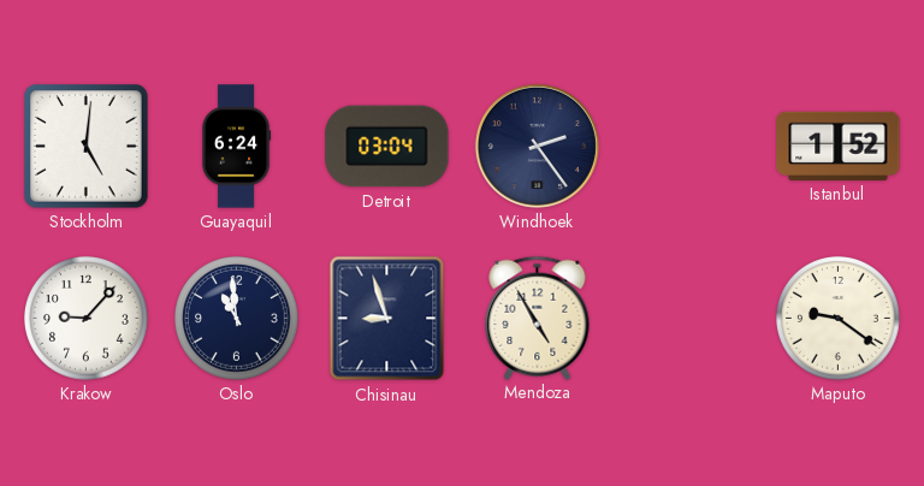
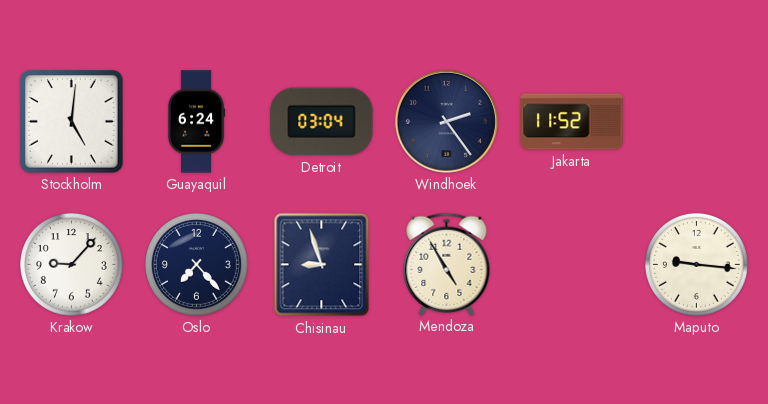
Jakarta: none -> 11:52 (572, 122)
Istanbul: 1:52 -> none (839, 146)
Oslo: 10:59 -> 7:23 (197, 265)
Maputo: 9:21 -> 9:16 (697, 265)
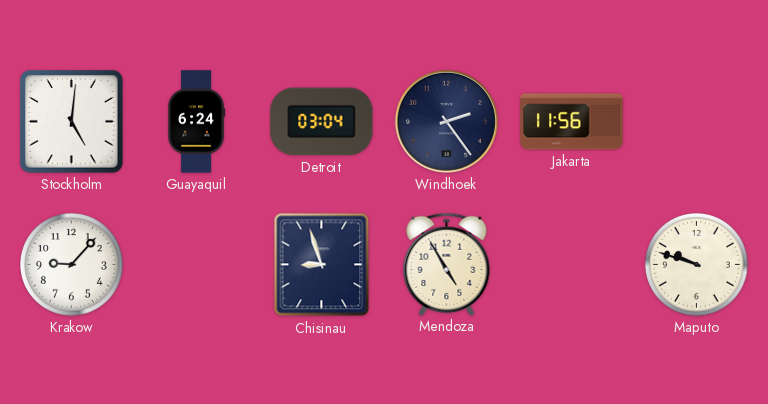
Jakarta: 11:52 -> 11:56 (572, 122)
Oslo: 7:23 -> none (197, 265)
Maputo: 9:16 -> 9:48 (697, 265)
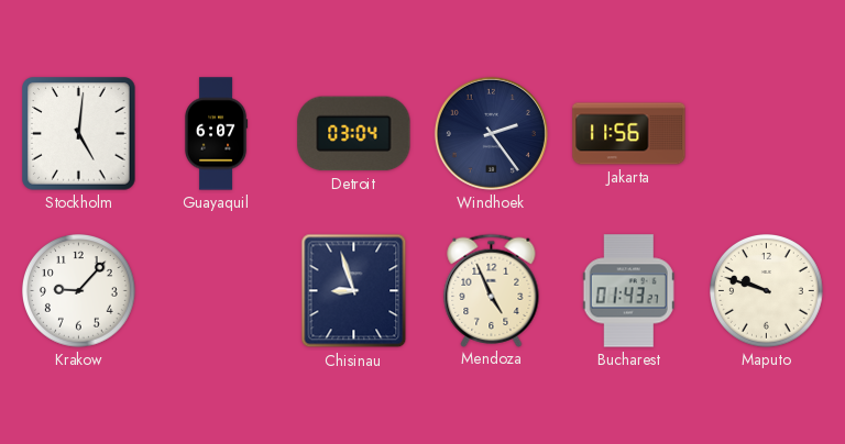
Guayaquil: 6:24 -> 6:07 (216, 134)
Mendoza: 4:55 -> 4:56 (492, 290)
Bucharest: none -> 01:43 (628, 291)
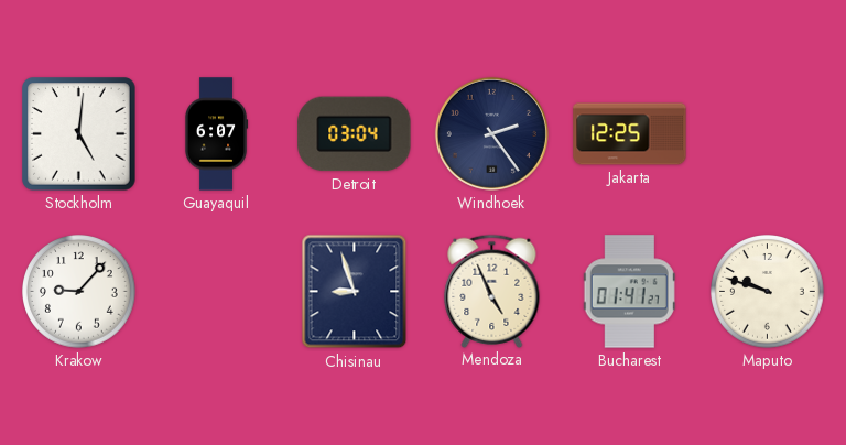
Jakarta: 11:56 -> 12:25 (630, 134)
Bucharest: 01:43 -> 01:41 (629, 292)
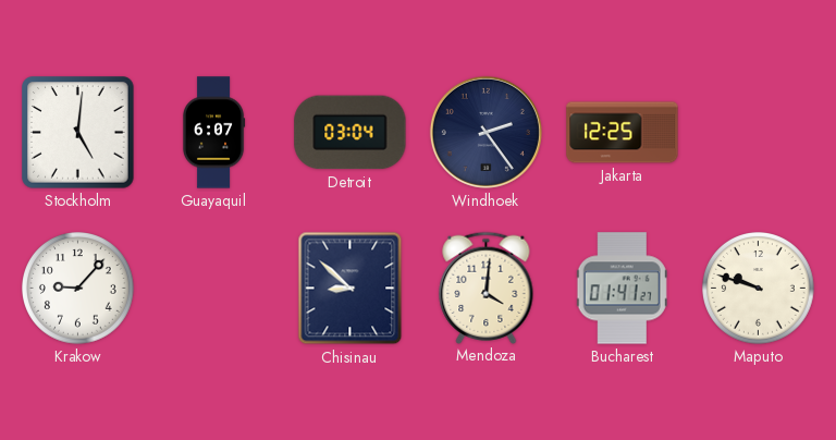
Chisinau: 8:57 -> 8:52 (351, 289)
Mendoza: 4:56 -> 4:01 (487, 288)
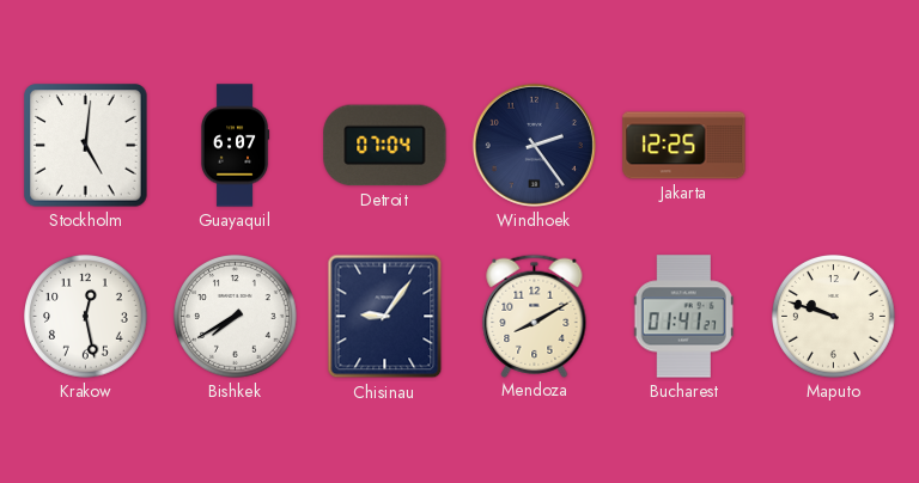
Detroit: 03:04 -> 07:04 (385, 146)
Krakow: 9:07 -> 12:28 (86, 317)
Bishkek: none -> 7:40 (236, 317)
Chisinau: 8:52 -> 9:06 (385, 317)
Mendoza: 4:01 -> 8:10 (535, 316)
